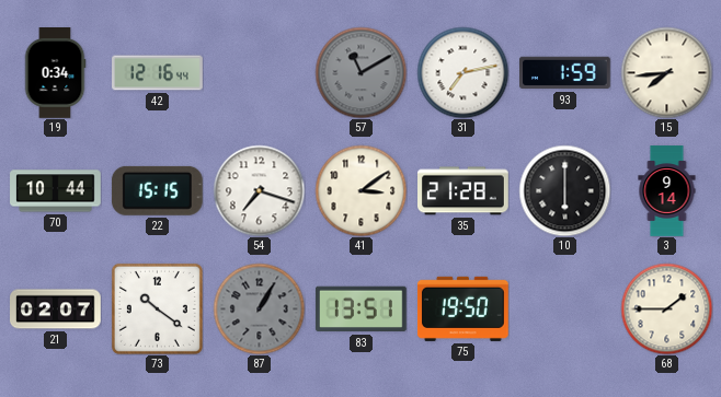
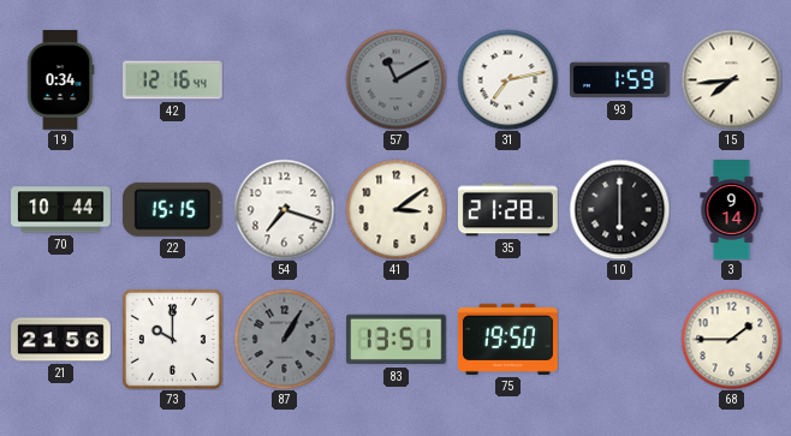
21: 02:07 -> 21:56 (61, 340)
73: 10:21 -> 10:00 (172, 339)
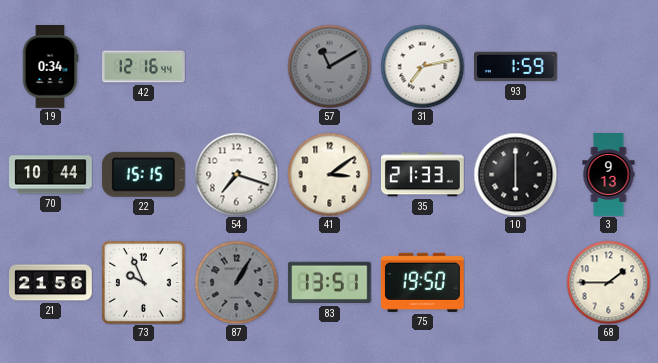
15: 7:44 -> none (731, 79)
35: 21:28 -> 21:33 (423, 175)
3: 9:14 -> 9:13 (609, 175)
73: 10:00 -> 9:56 (143, 282)
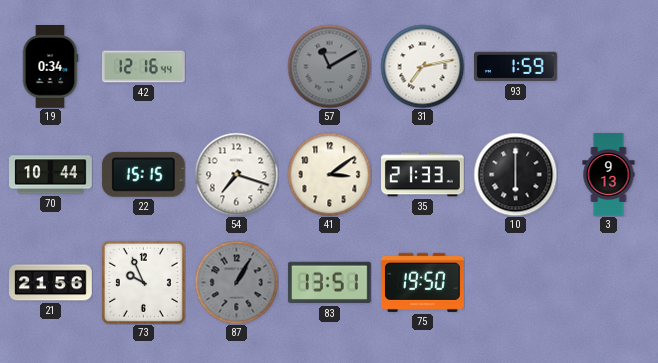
68: 1:45 -> none (608, 282)
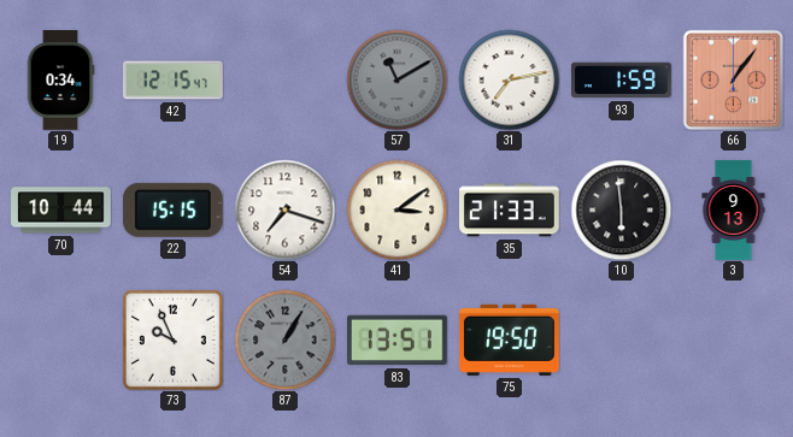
42: 12:16 -> 12:15 (174, 81)
66: none -> 1:06 (733, 79)
10: 6:00 -> 5:59 (621, 209)
21: 21:56 -> none (51, 283)
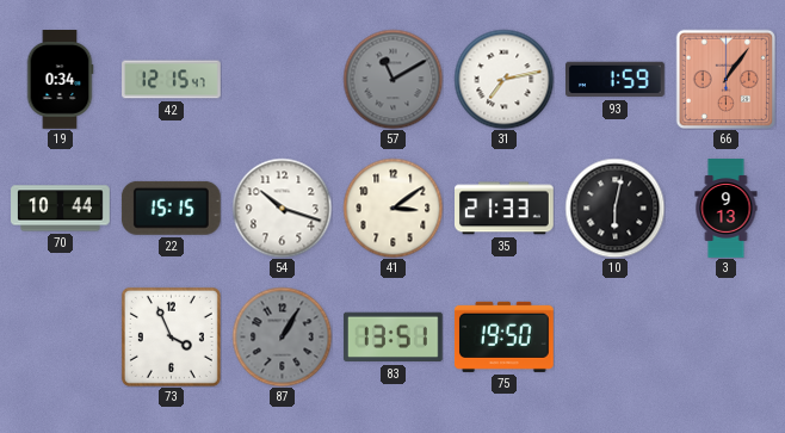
54: 7:18 -> 10:18 (282, 208)
10: 5:59 -> 6:02 (614, 208)
73: 9:56 -> 3:56 (171, 336)
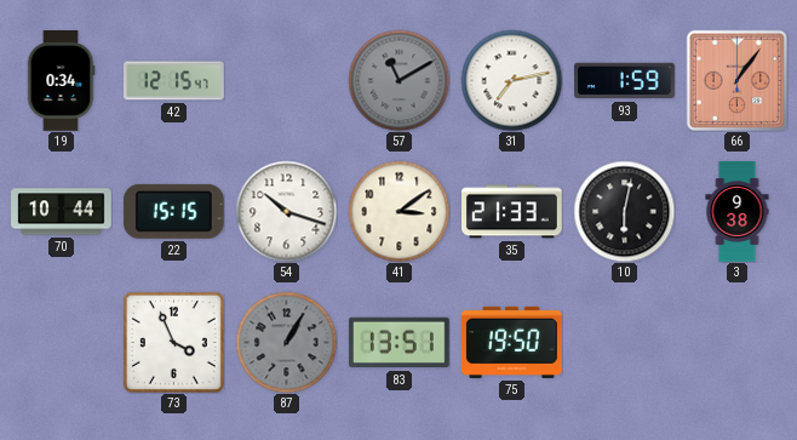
3: 9:13 -> 9:38 (738, 212)
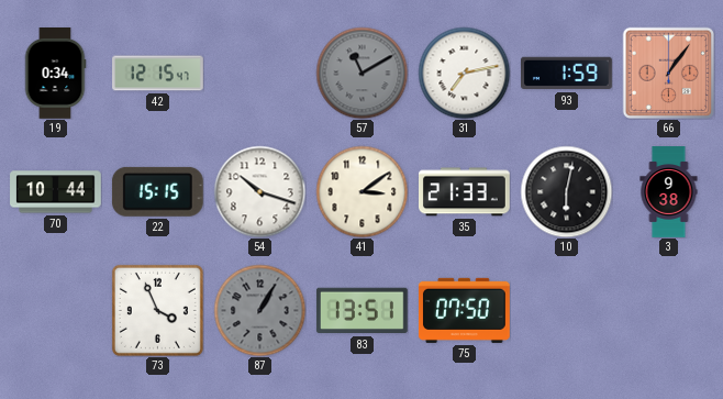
75: 19:50 -> 07:50 (464, 310)
